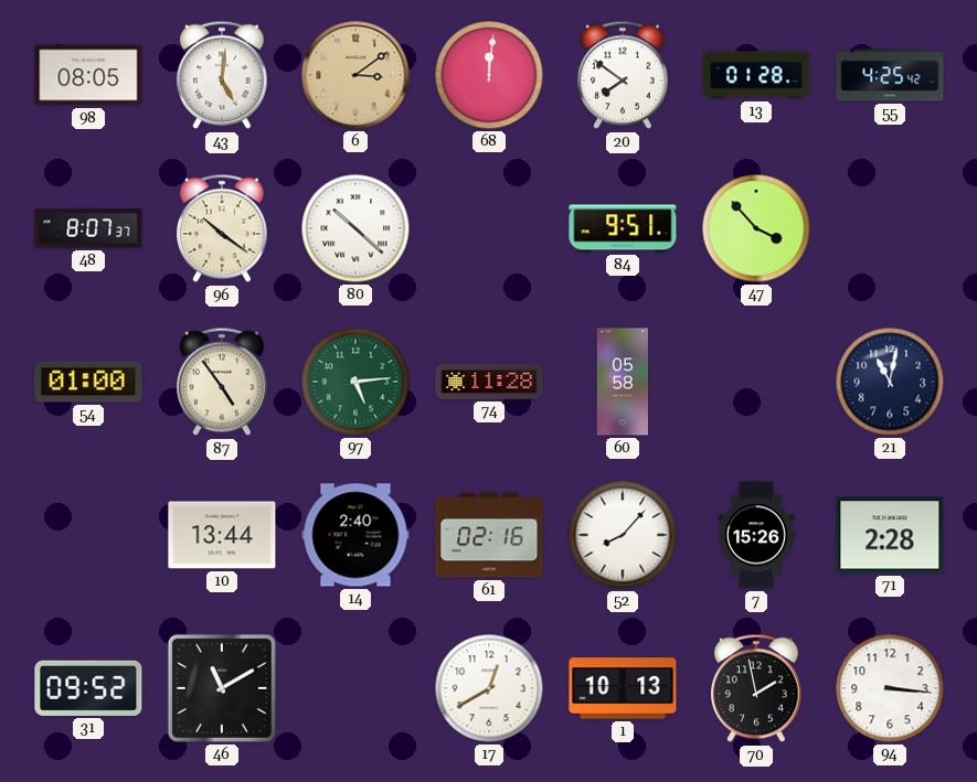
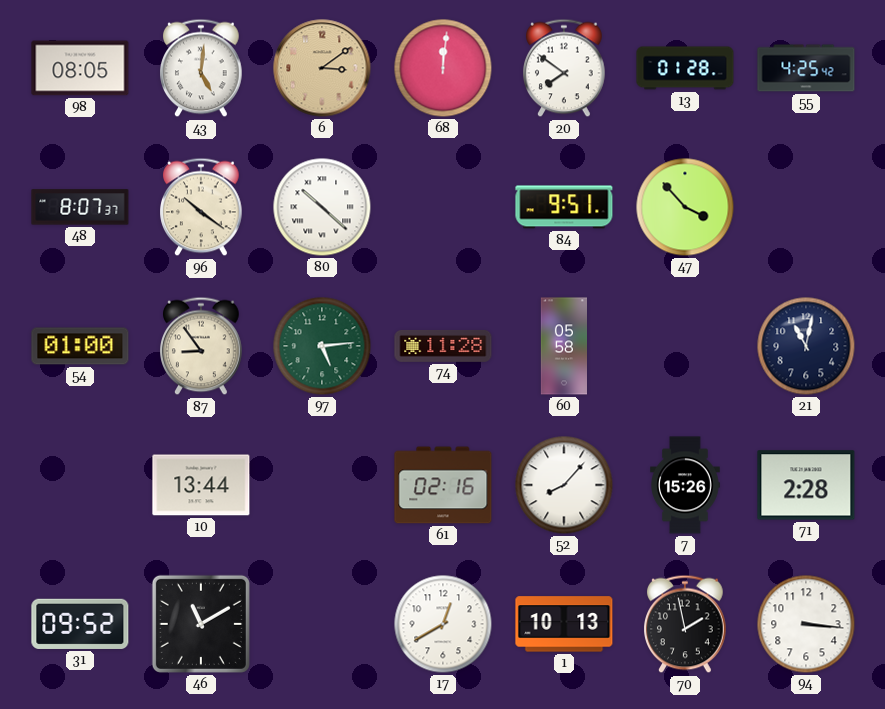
87: 4:54 -> 8:54 (202, 346)
14: 2:40 -> none (355, 535)
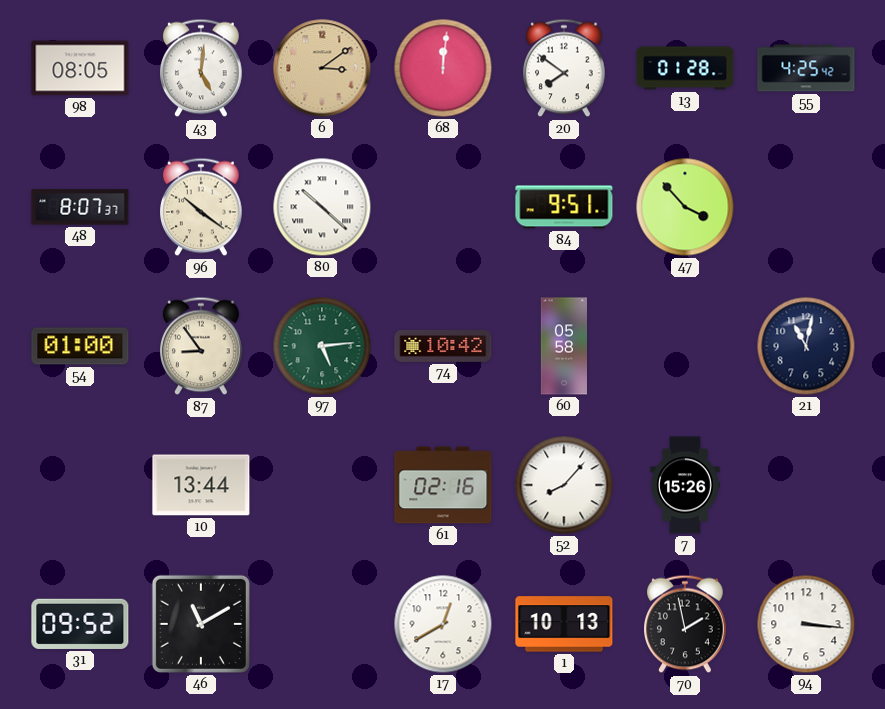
74: 11:28 -> 10:42 (443, 346)
71: 2:28 -> none (806, 485)
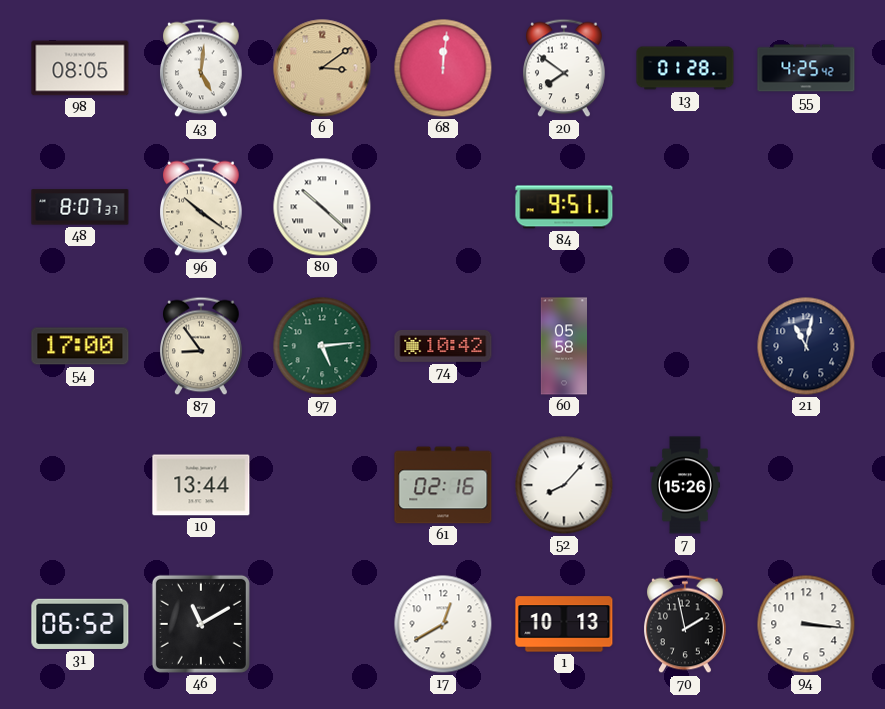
47: 3:53 -> none (685, 207)
54: 01:00 -> 17:00 (80, 346)
31: 09:52 -> 06:52 (80, 624)
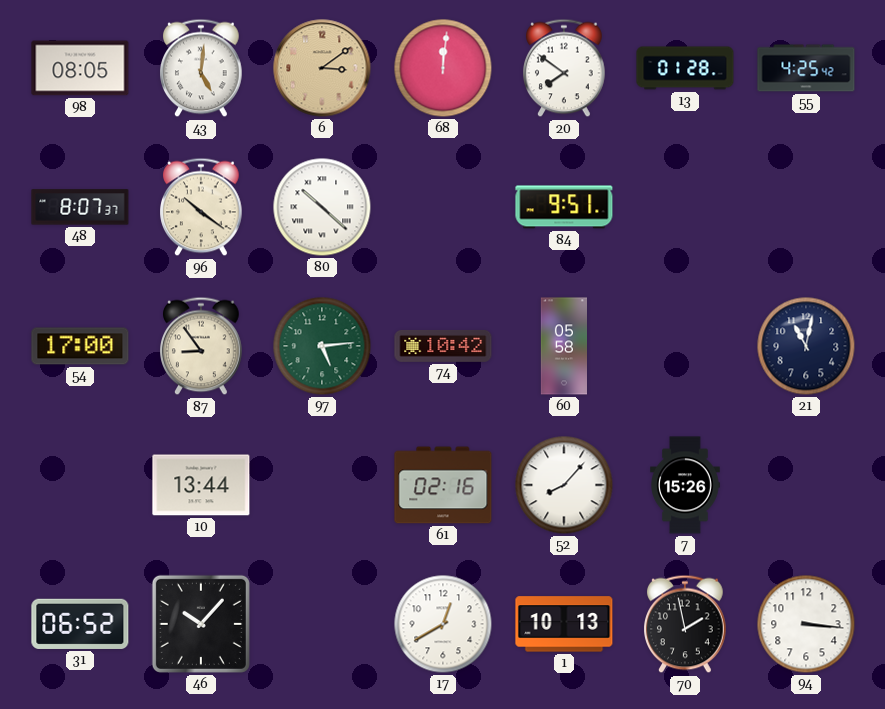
46: 11:10 -> 10:07 (201, 624)
